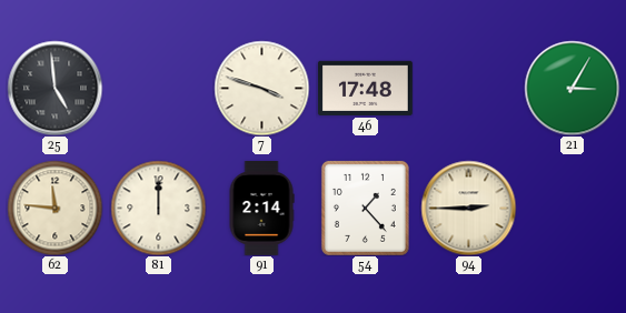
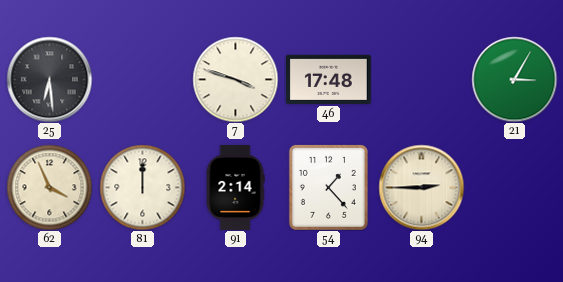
25: 4:59 -> 6:29 (49, 79)
62: 11:46 -> 3:56 (49, 187)
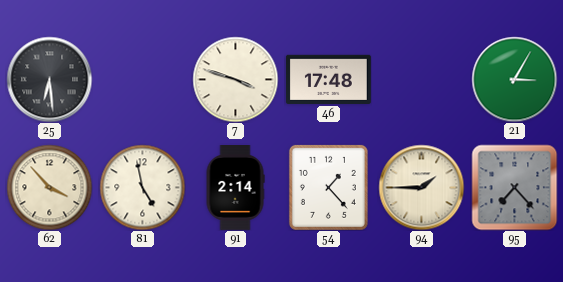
62: 3:56 -> 3:53 (49, 187)
81: 12:00 -> 4:58 (142, 187)
94: 2:45 -> 1:45 (421, 187)
95: none -> 7:23 (514, 187)
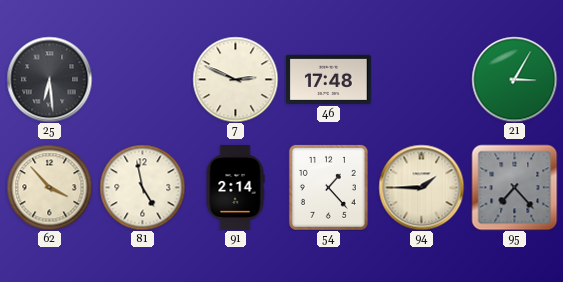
7: 3:48 -> 2:49 (235, 79)
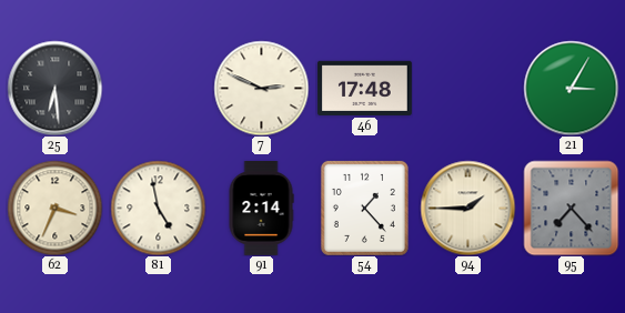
62: 3:53 -> 3:34 (54, 208)
